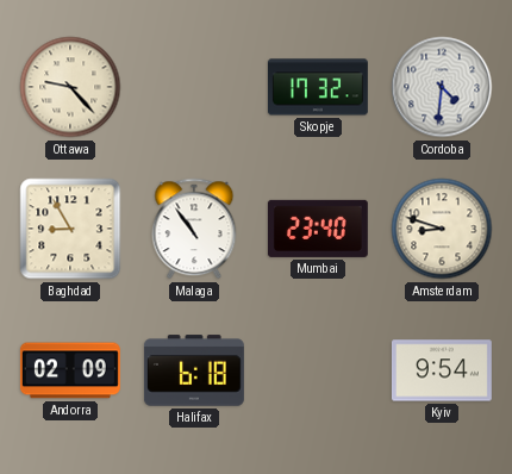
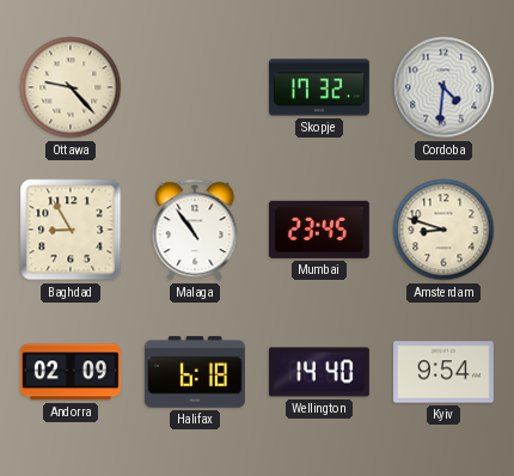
Mumbai: 23:40 -> 23:45 (319, 230)
Wellington: none -> 14:40 (319, 372)
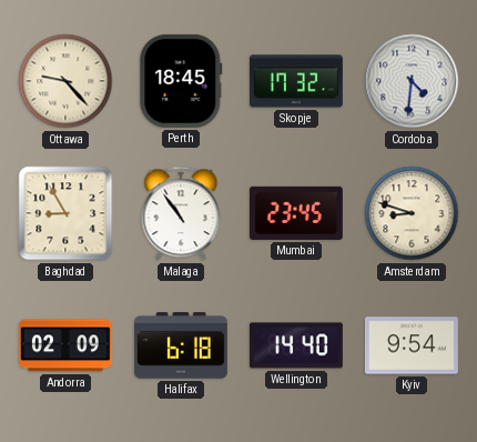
Perth: none -> 18:45 (181, 81)
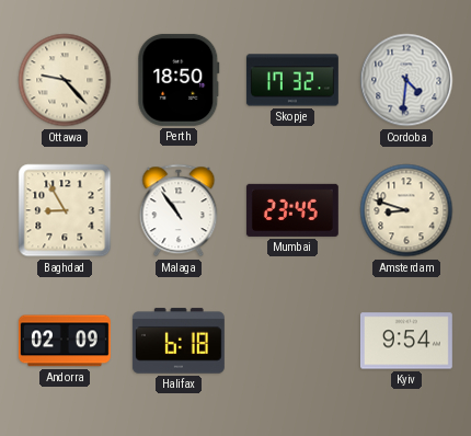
Perth: 18:45 -> 18:50 (179, 80)
Wellington: 14:40 -> none (296, 345)
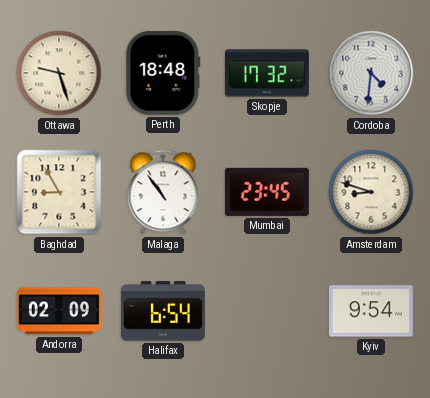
Ottawa: 9:23 -> 9:27 (59, 73)
Perth: 18:50 -> 18:48 (163, 73)
Halifax: 6:18 -> 6:54 (163, 311)
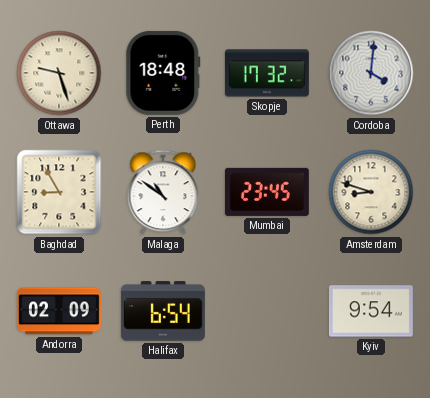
Cordoba: 4:31 -> 4:01 (371, 73)
Malaga: 10:54 -> 10:51 (163, 192)
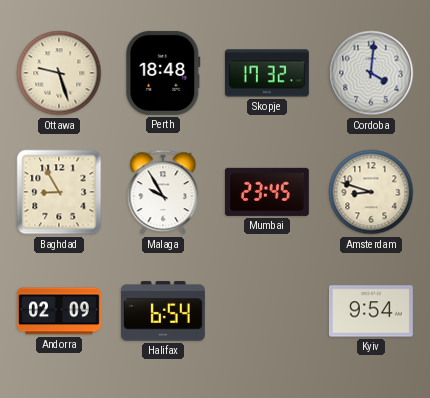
Malaga: 10:51 -> 9:55 (163, 192)
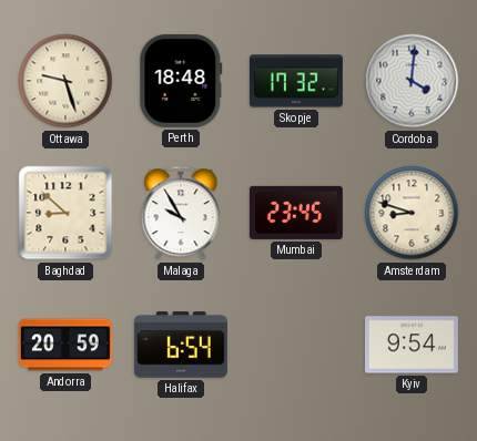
Baghdad: 8:55 -> 8:52 (65, 213)
Andorra: 02:09 -> 20:59 (65, 345)
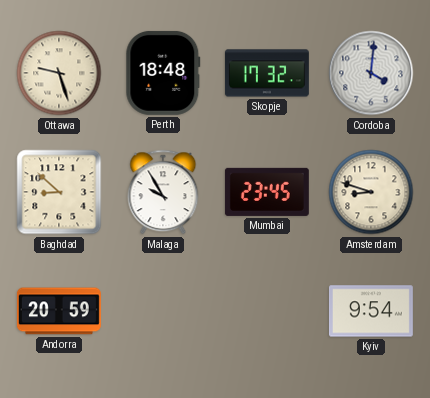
Halifax: 6:54 -> none (181, 345)
